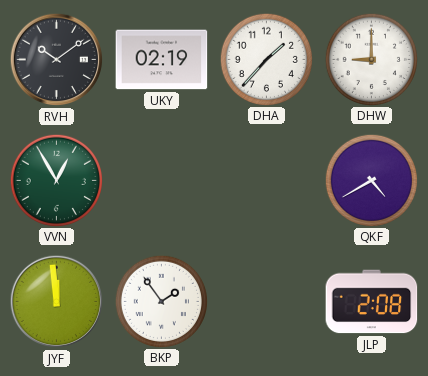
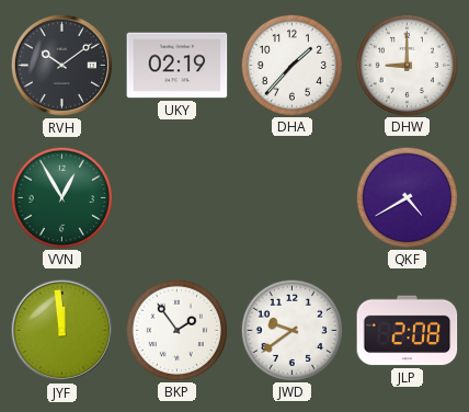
JWD: none -> 9:39 (291, 330)
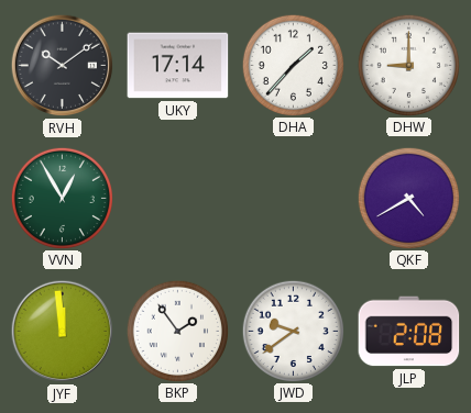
UKY: 02:19 -> 17:14 (178, 66)
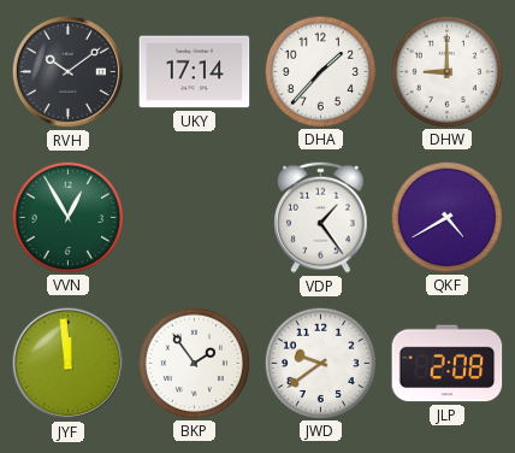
VDP: none -> 1:24 (321, 217)
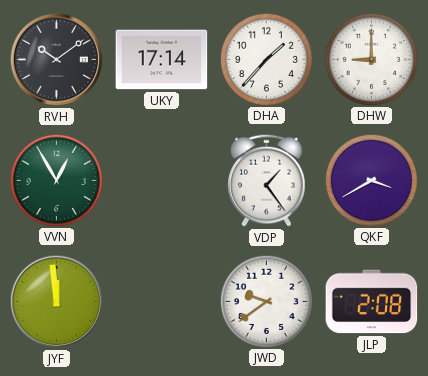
QKF: 4:40 -> 3:40 (371, 180)
BKP: 1:54 -> none (194, 363)
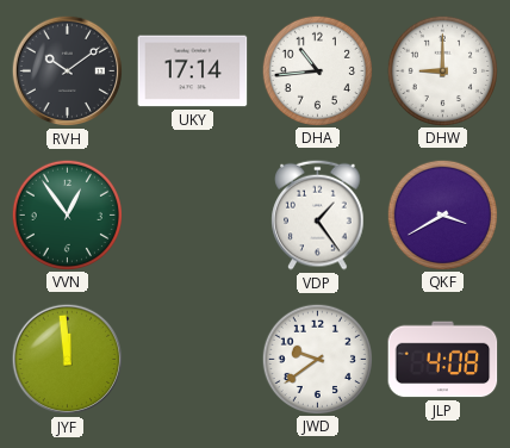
DHA: 1:37 -> 10:44 (317, 70)
VVN: 12:55 -> 12:54 (67, 214)
JLP: 2:08 -> 4:08 (443, 360)
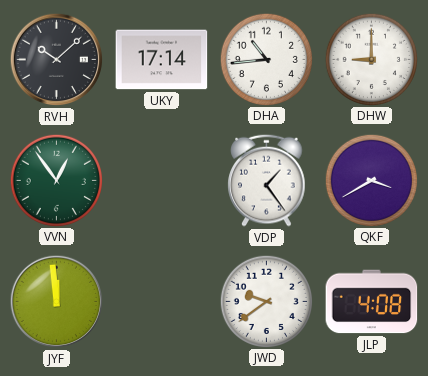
RVH: 10:09 -> 10:08 (57, 60)
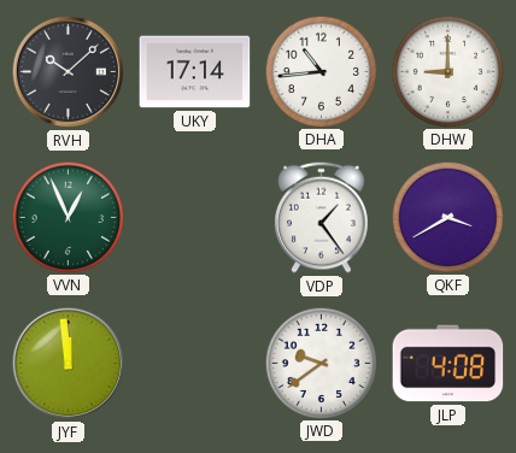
VVN: 12:54 -> 12:56 (68, 217)
